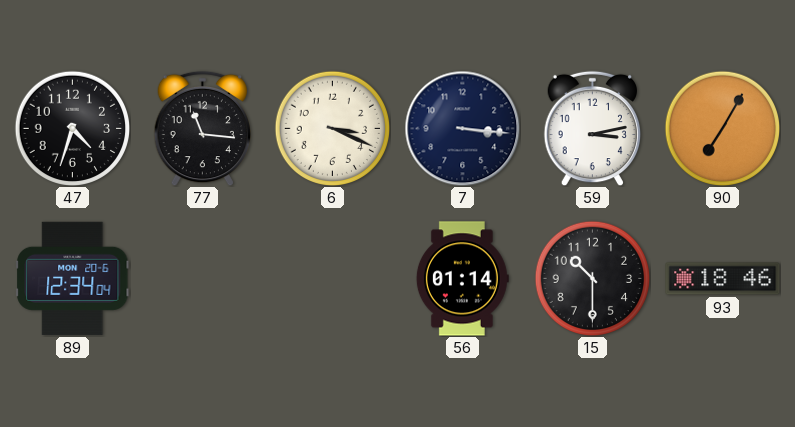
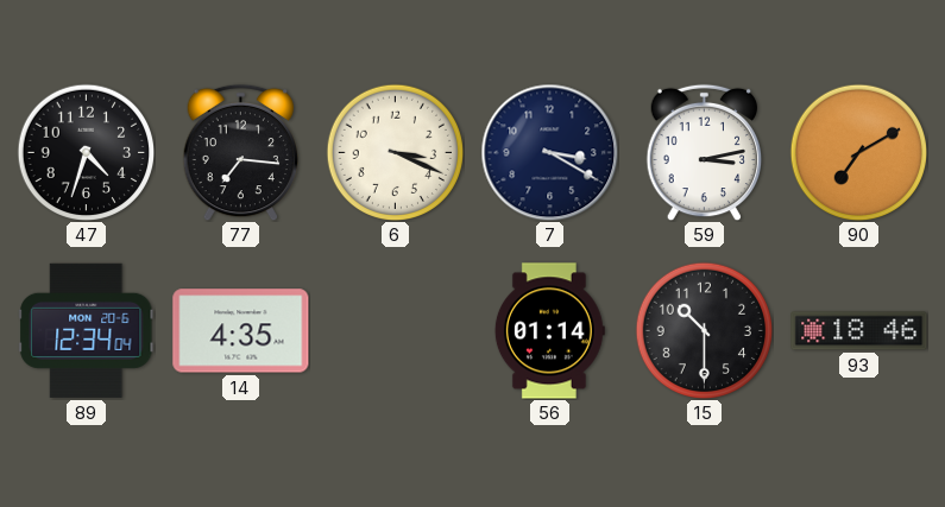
77: 11:16 -> 7:16 (240, 152)
7: 3:16 -> 3:20 (549, 152)
90: 7:05 -> 7:10 (858, 152)
14: none -> 4:35 (241, 331)
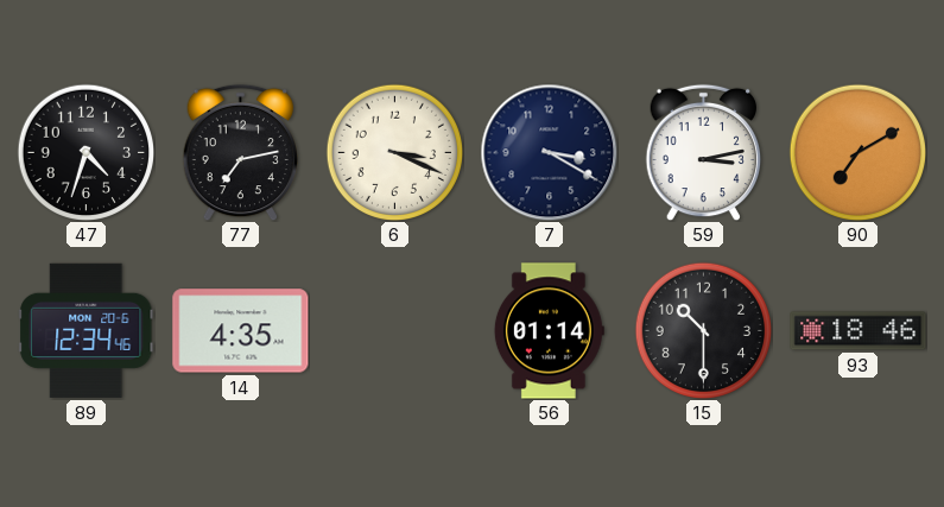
77: 7:16 -> 7:13 (240, 152)
89: 12:34:04 -> 12:34:46 (87, 330)
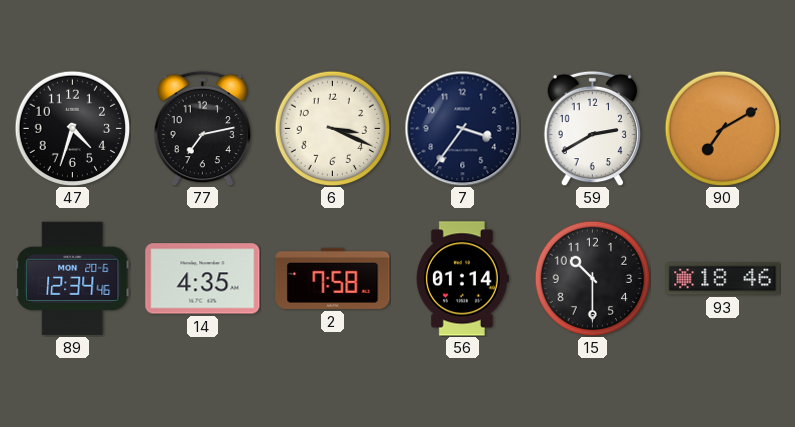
7: 3:20 -> 3:36 (462, 128)
59: 3:13 -> 2:40 (592, 128)
2: none -> 7:58 (333, 278)
